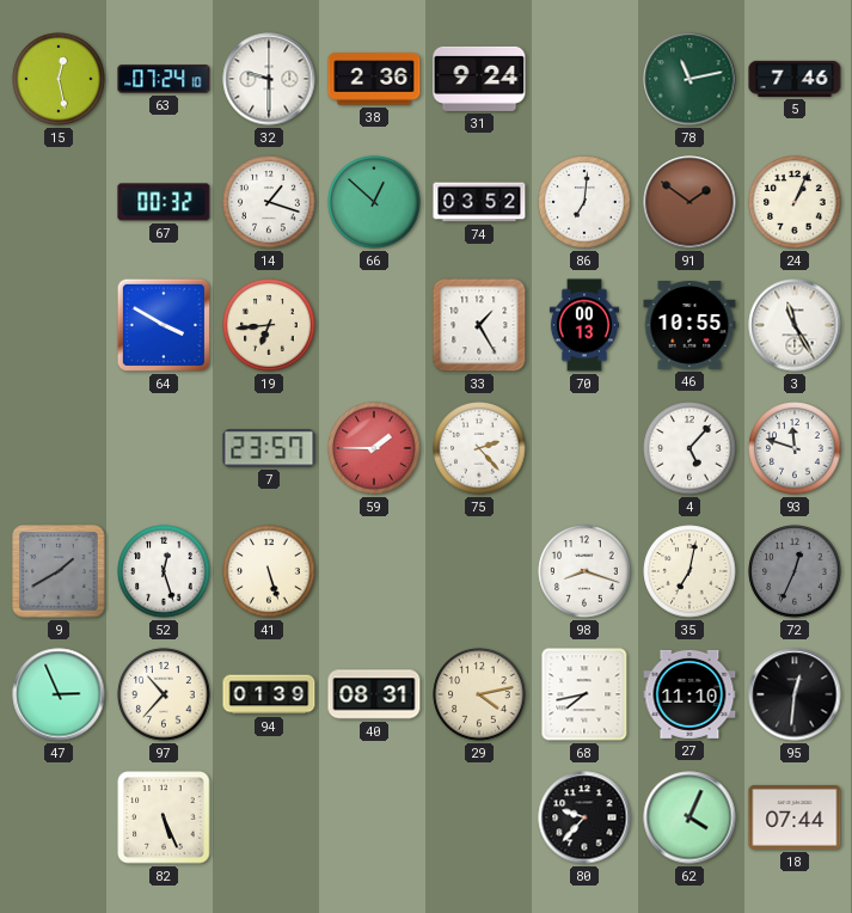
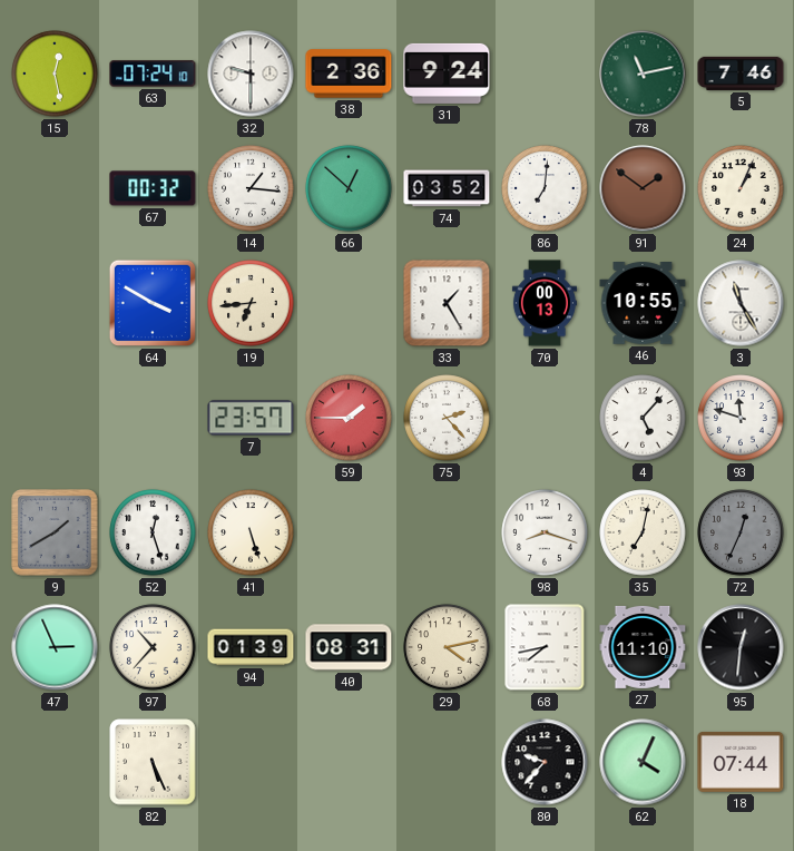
14: 1:18 -> 1:16 (251, 188)
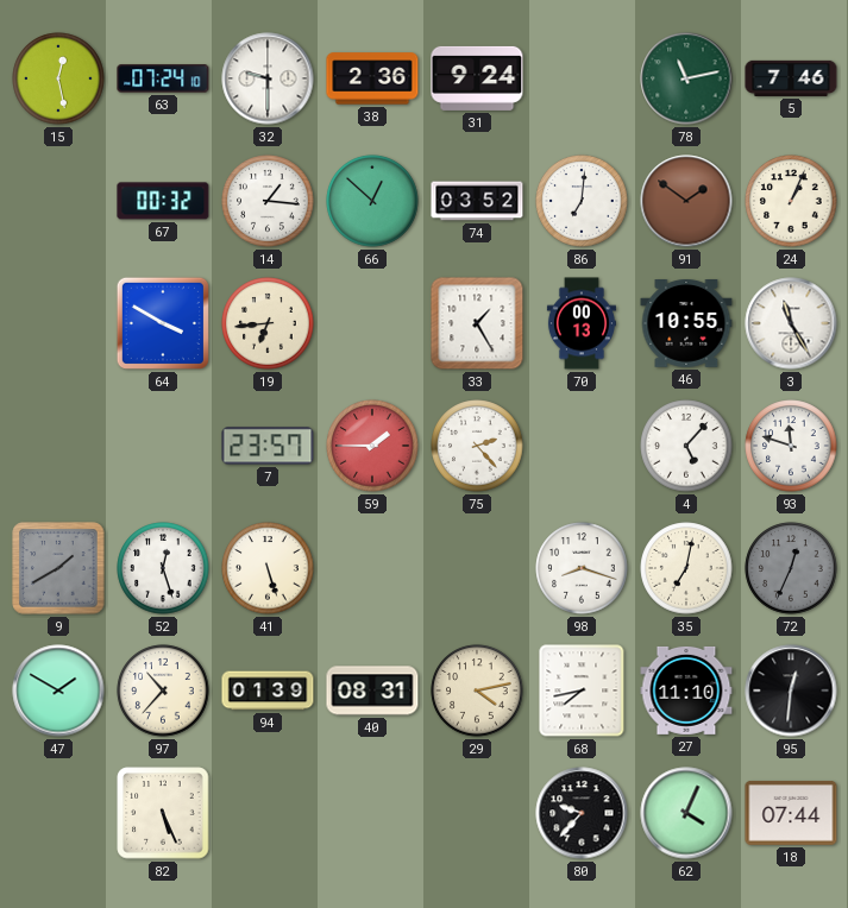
47: 2:56 -> 1:50 (58, 691)
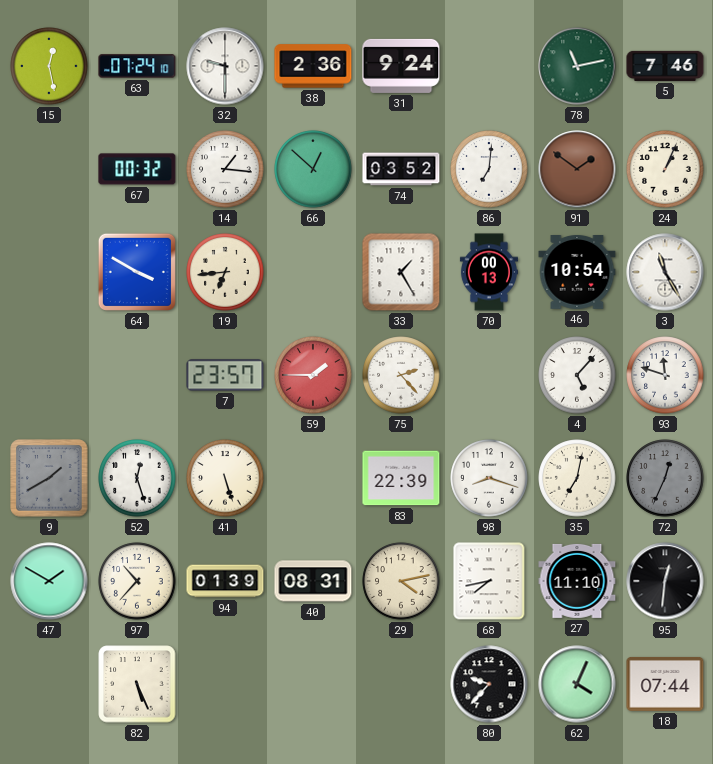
46: 10:55 -> 10:54 (577, 273)
83: none -> 22:39 (401, 478)
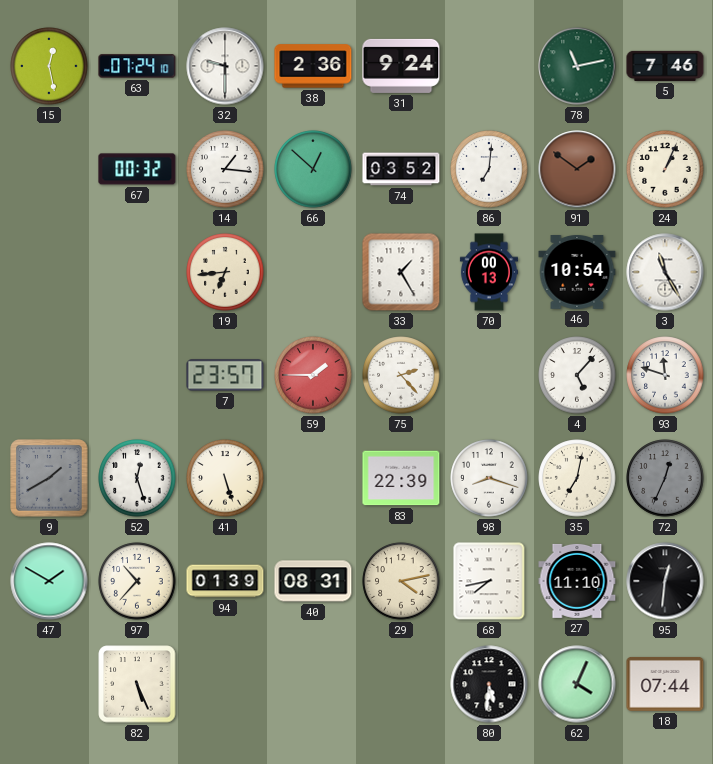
64: 3:50 -> none (137, 272)
80: 9:37 -> 5:31 (489, 684)
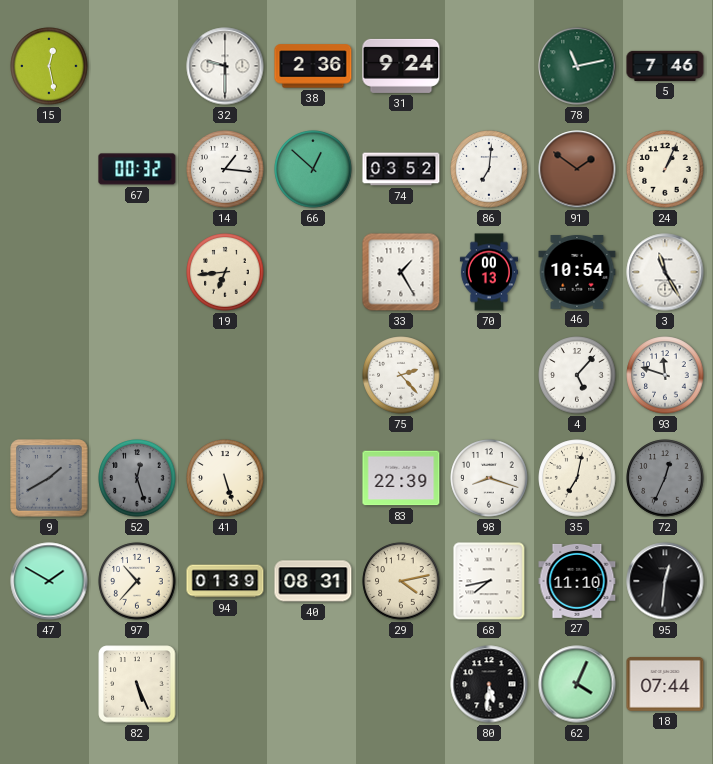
63: 07:24 -> none (137, 66)
7: 23:57 -> none (225, 375)
59: 1:45 -> none (313, 375)
52 dial: white -> grey (137, 478)
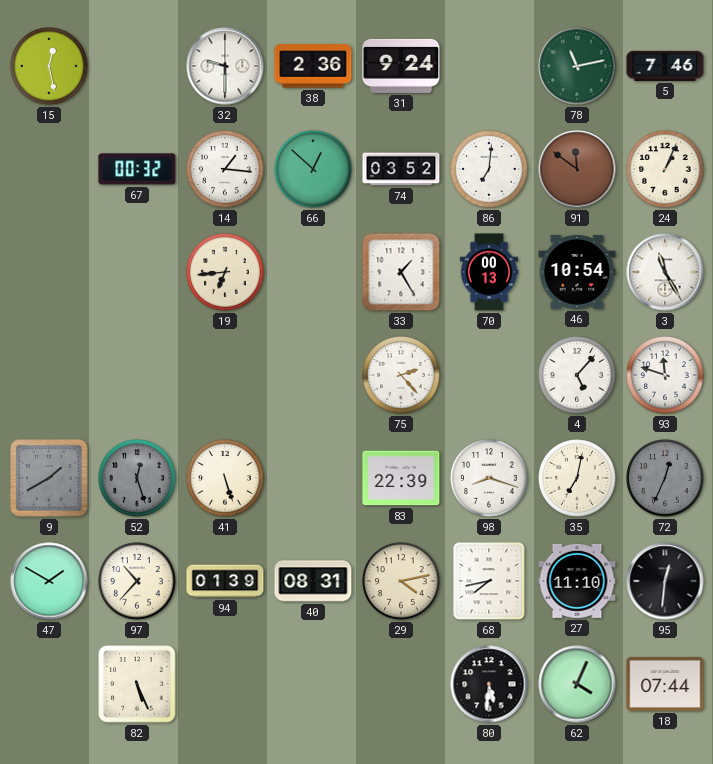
91: 1:51 -> 11:51 (577, 169)
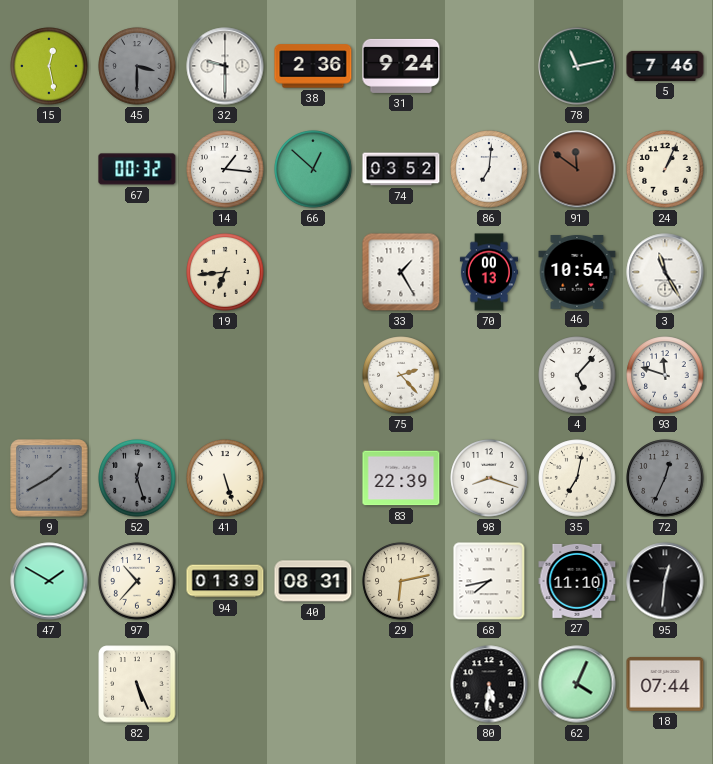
45: none -> 3:30 (137, 66)
29: 4:13 -> 6:13 (401, 581)
